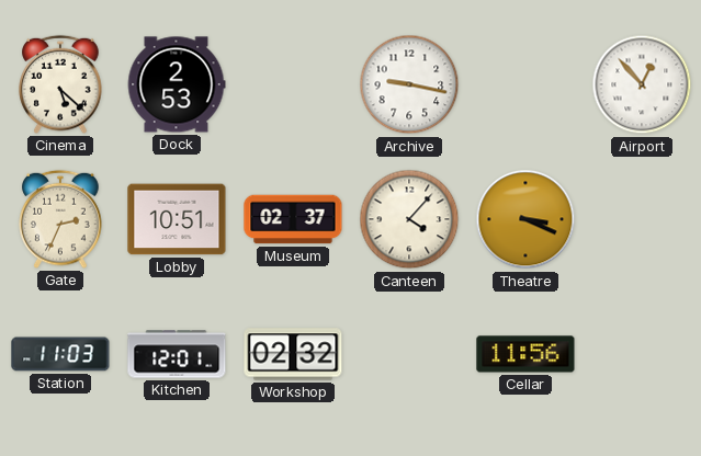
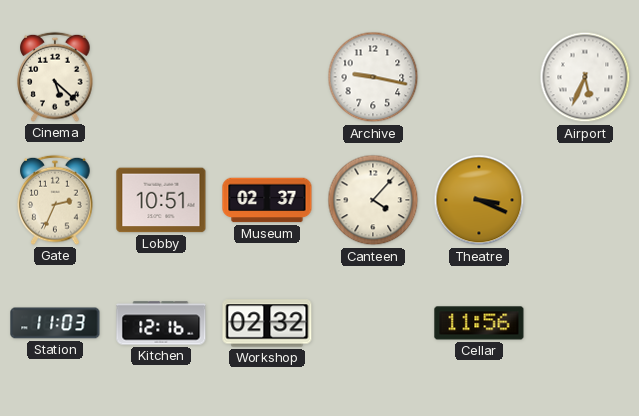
Dock: 2:53 -> none (177, 84)
Airport: 12:53 -> 5:34 (585, 77)
Kitchen: 12:01 -> 12:16 (161, 323)
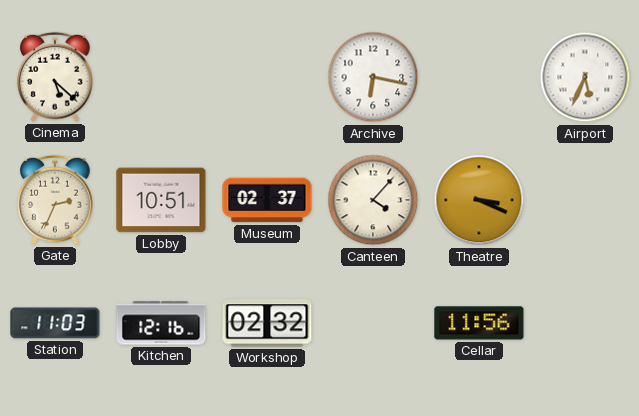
Archive: 9:17 -> 6:17 (373, 77)
